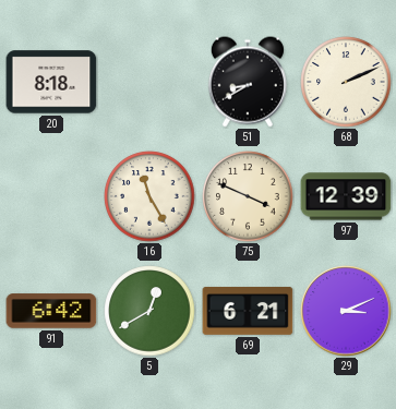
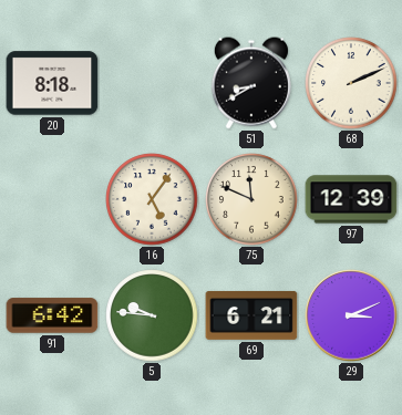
16: 11:25 -> 5:06 (152, 199)
75: 3:49 -> 11:49 (251, 199)
5: 12:40 -> 9:46 (152, 315)
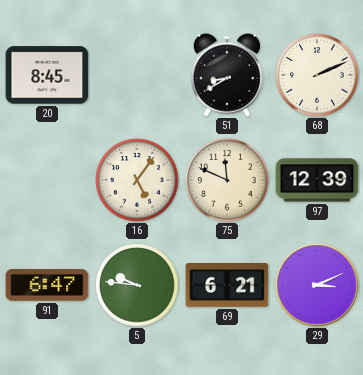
20: 8:18 -> 8:45 (47, 75)
91: 6:42 -> 6:47 (47, 285)
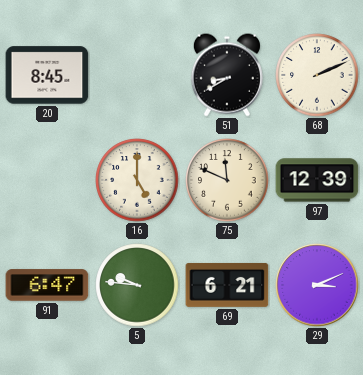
16: 5:06 -> 5:00 (137, 180)
